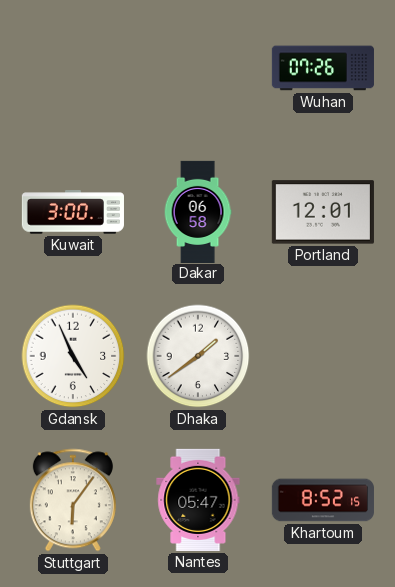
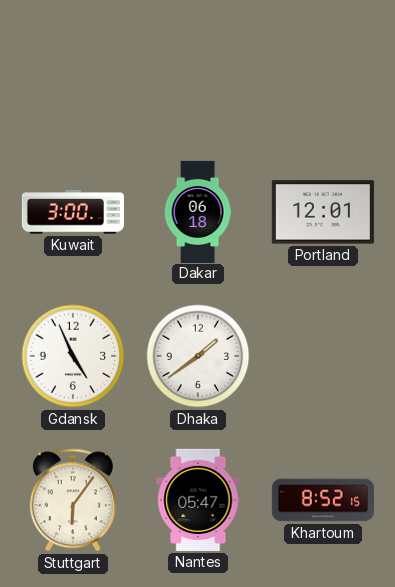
Wuhan: 07:26 -> none (323, 68)
Dakar: 06:58 -> 06:18 (198, 211)
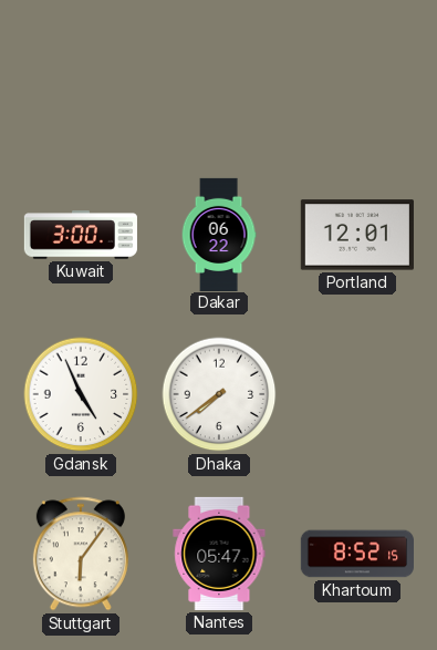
Dakar: 06:18 -> 06:22 (219, 234)
Dhaka: 1:39 -> 7:39 (219, 394)
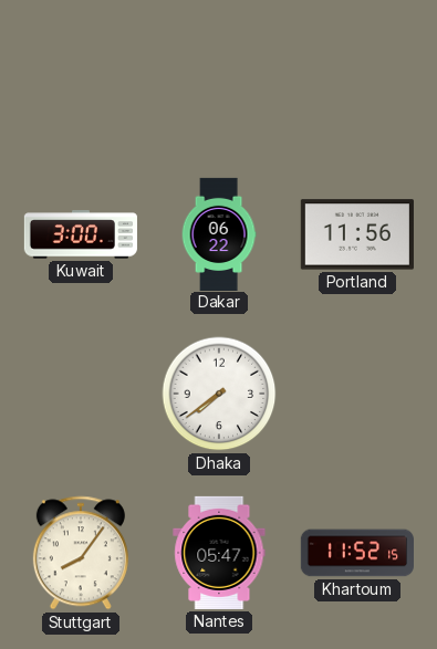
Portland: 12:01 -> 11:56 (357, 234)
Gdansk: 4:56 -> none (81, 394)
Stuttgart: 6:06 -> 8:06 (81, 553)
Khartoum: 8:52 -> 11:52 (357, 553)
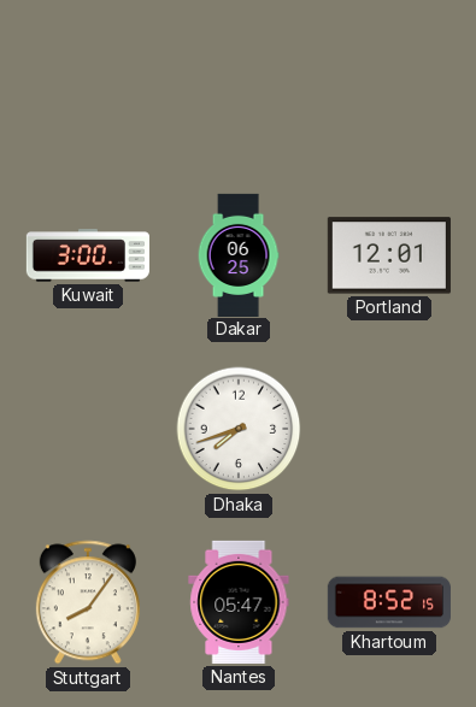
Dakar: 06:22 -> 06:25 (239, 254)
Portland: 11:56 -> 12:01 (389, 255)
Dhaka: 7:39 -> 7:42 (239, 429)
Khartoum: 11:52 -> 8:52 (389, 602)
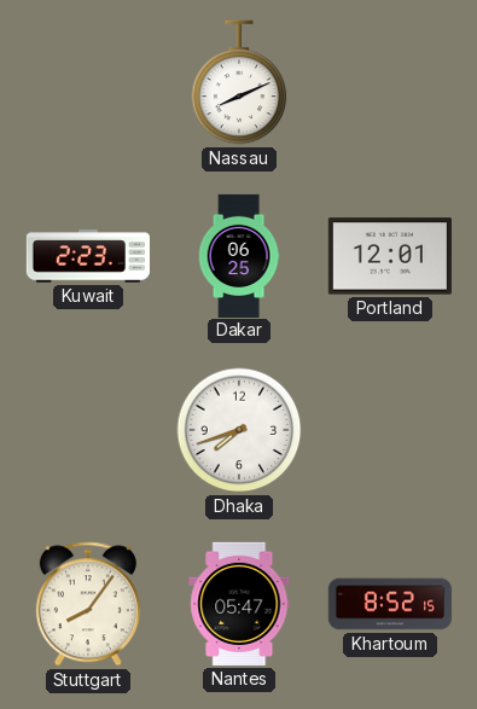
Nassau: none -> 8:11 (239, 82)
Kuwait: 3:00 -> 2:23 (88, 256)
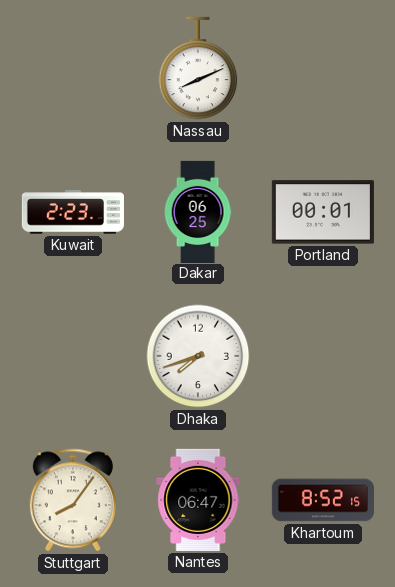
Portland: 12:01 -> 00:01 (323, 212)
Nantes: 05:47 -> 06:47 (198, 500)
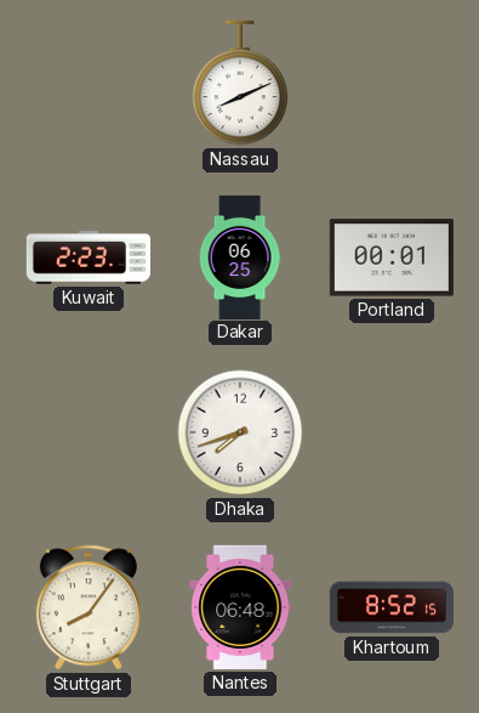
Nantes: 06:47 -> 06:48 (240, 607)
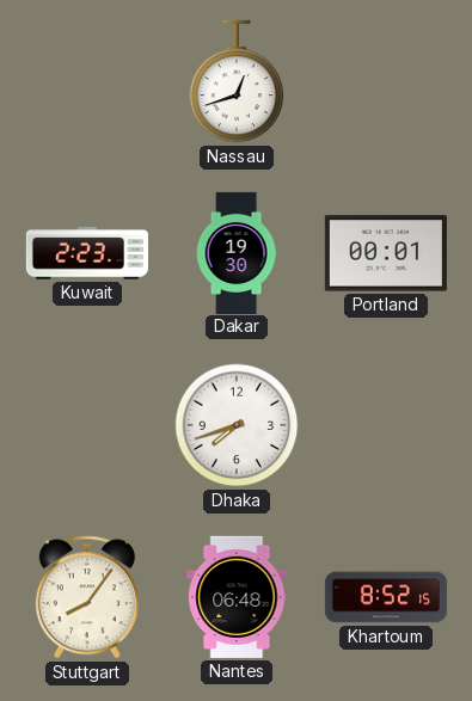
Nassau: 8:11 -> 12:42 (237, 81)
Dakar: 06:25 -> 19:30 (237, 252)
